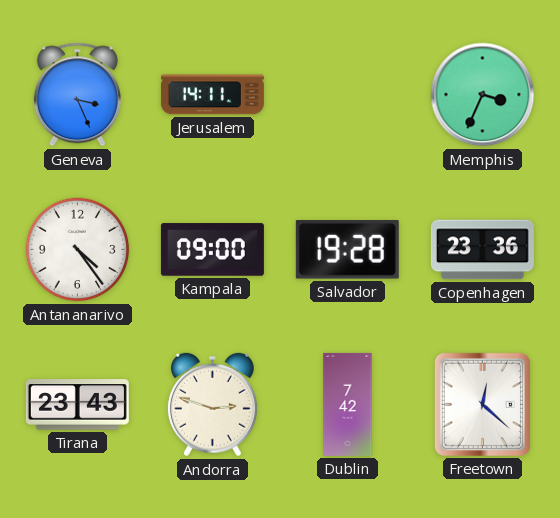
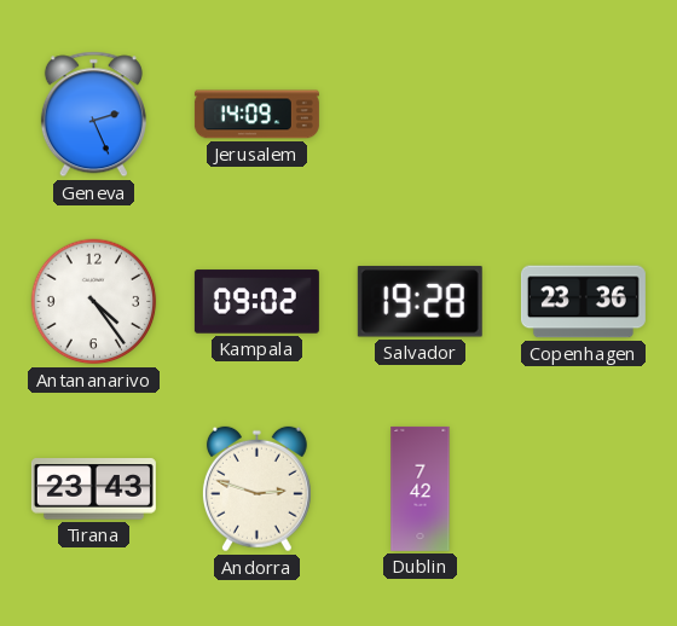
Geneva: 3:26 -> 2:26 (93, 115)
Jerusalem: 14:11 -> 14:09 (256, 115)
Memphis: 3:34 -> none (483, 95)
Kampala: 09:00 -> 09:02 (256, 302)
Freetown: 12:22 -> none (482, 404)
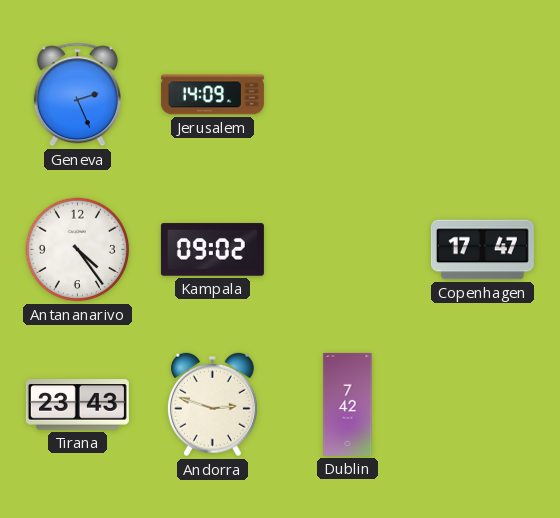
Salvador: 19:28 -> none (419, 302)
Copenhagen: 23:36 -> 17:47 (482, 250)
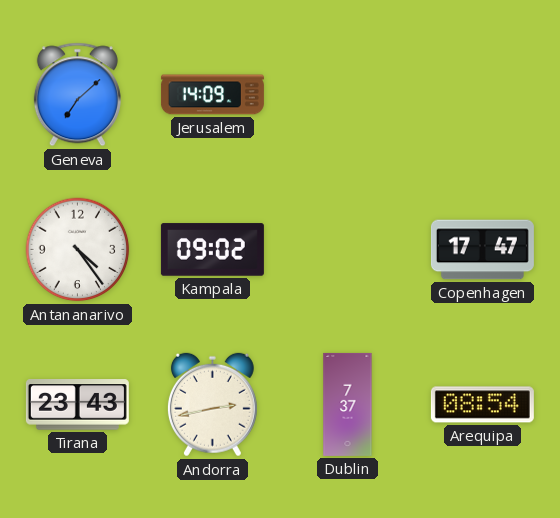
Geneva: 2:26 -> 7:08 (77, 95)
Andorra: 2:48 -> 2:43 (212, 405)
Dublin: 7:42 -> 7:37 (348, 404)
Arequipa: none -> 08:54 (482, 405)
